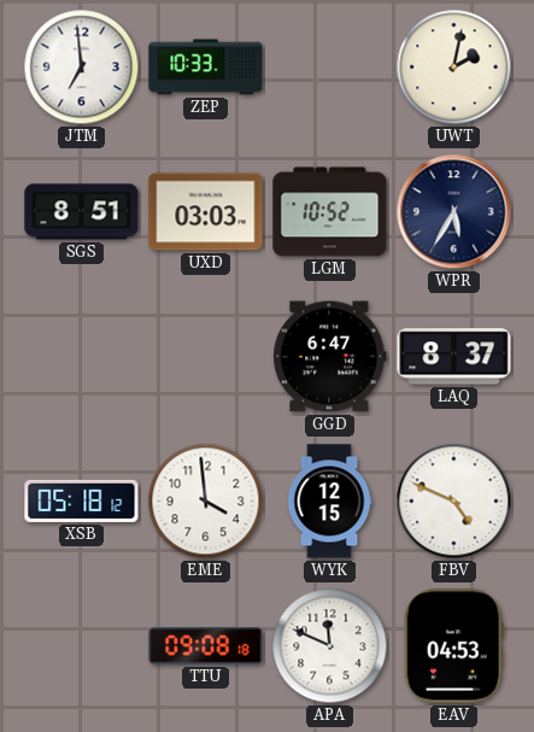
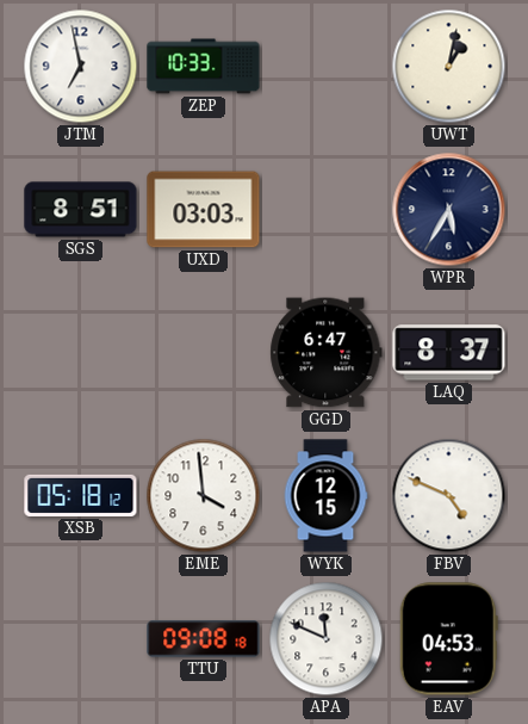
JTM: 6:59 -> 6:58 (81, 67)
UWT: 2:02 -> 1:02 (449, 67)
LGM: 10:52 -> none (330, 212)
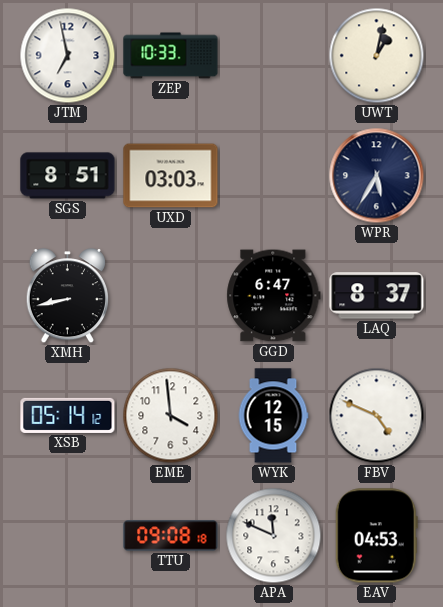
XMH: none -> 8:43 (67, 296)
XSB: 05:18 -> 05:14 (68, 415)
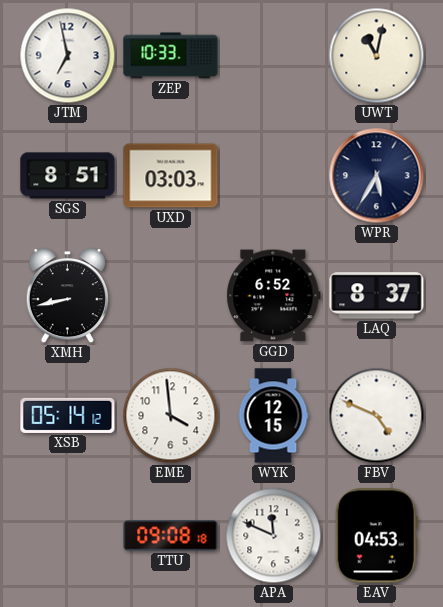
UWT: 1:02 -> 11:02 (377, 56)
GGD: 6:47 -> 6:52 (274, 296)
